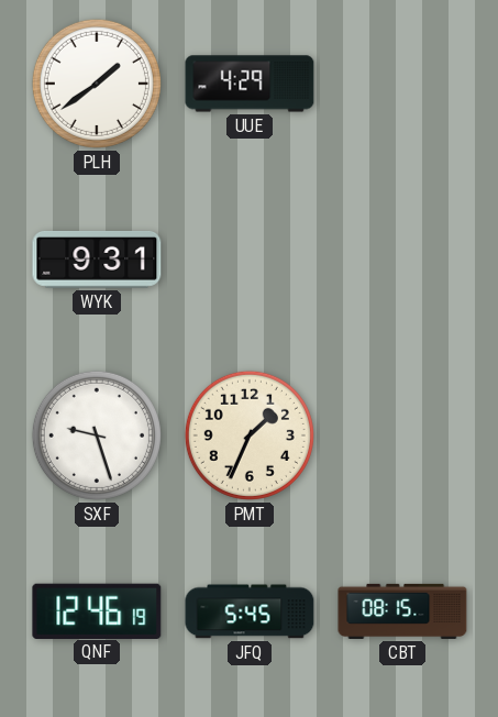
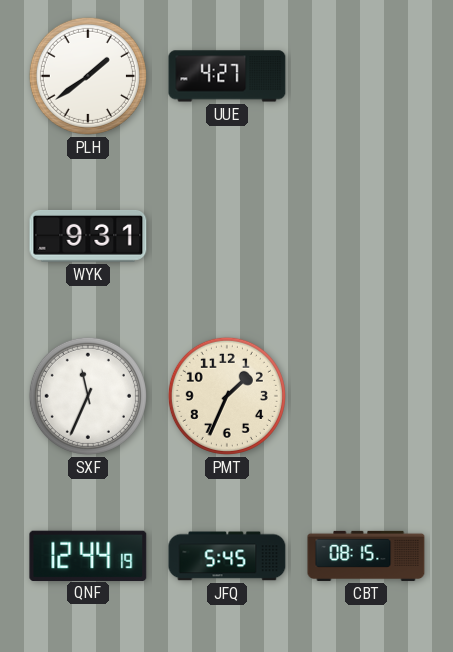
UUE: 4:29 -> 4:27 (227, 76)
SXF: 9:27 -> 11:34 (88, 396)
QNF: 12:46 -> 12:44 (88, 555)
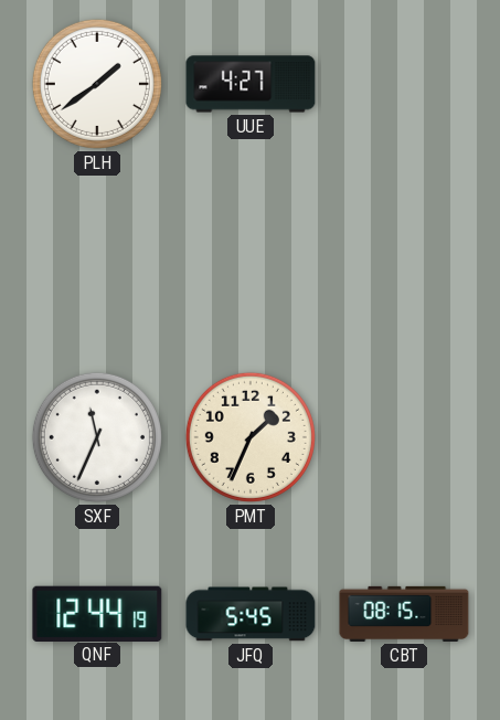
WYK: 9:31 -> none (88, 236)
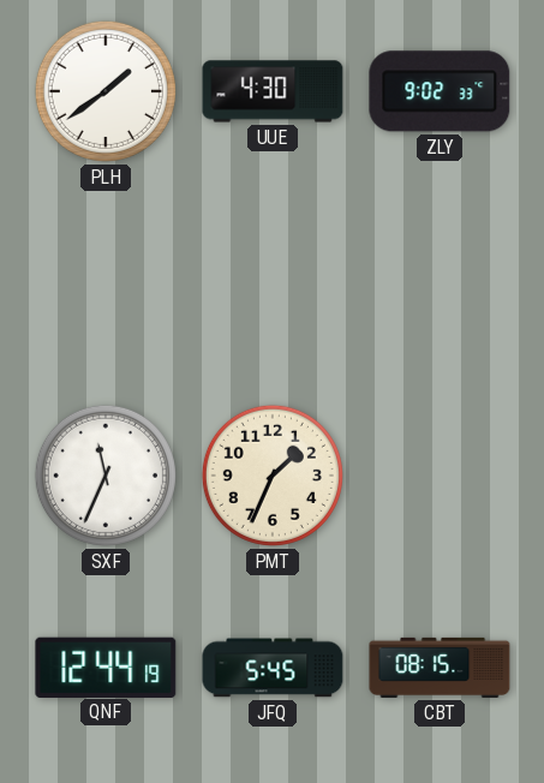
UUE: 4:27 -> 4:30 (273, 91)
ZLY: none -> 9:02 (440, 91)
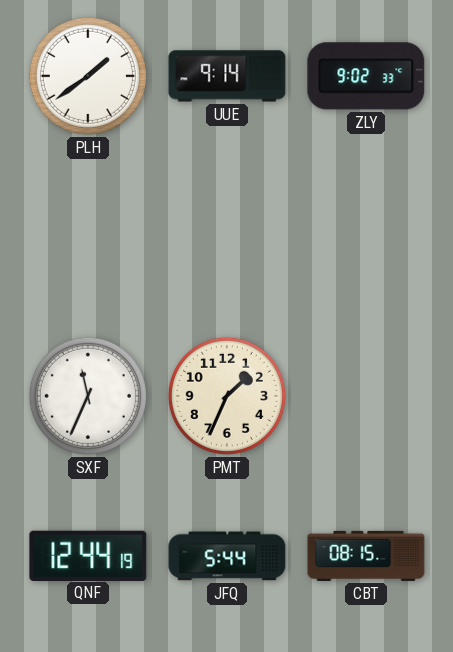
UUE: 4:30 -> 9:14 (227, 76)
JFQ: 5:45 -> 5:44 (227, 556)
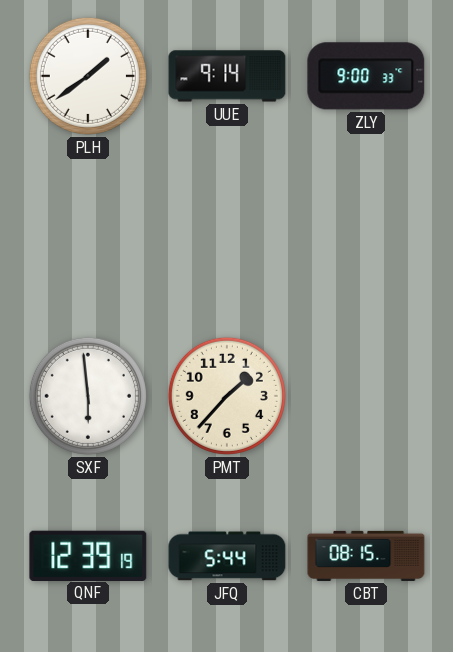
ZLY: 9:02 -> 9:00 (366, 76)
SXF: 11:34 -> 5:59 (88, 396)
PMT: 1:34 -> 1:37 (227, 396)
QNF: 12:44 -> 12:39 (88, 555)
